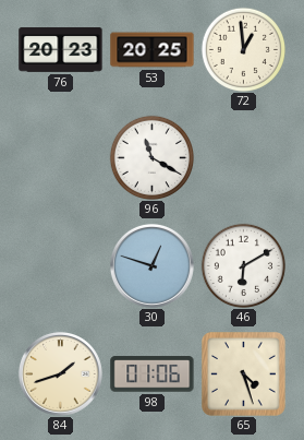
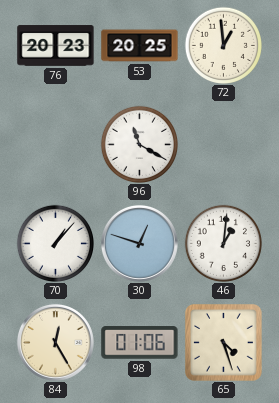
70: none -> 1:07 (55, 243)
46: 6:10 -> 1:01 (223, 243)
84: 1:42 -> 12:25 (55, 342)
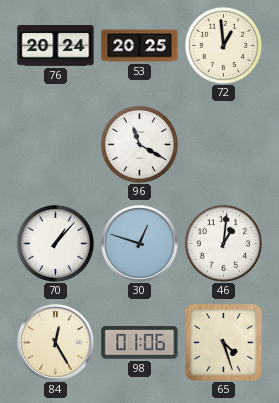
76: 20:23 -> 20:24 (56, 46)
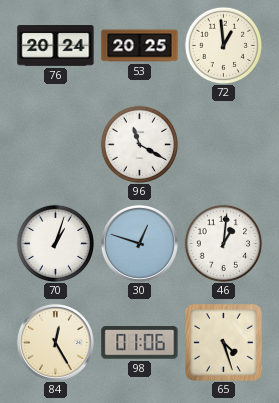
70: 1:07 -> 1:03 (55, 243)
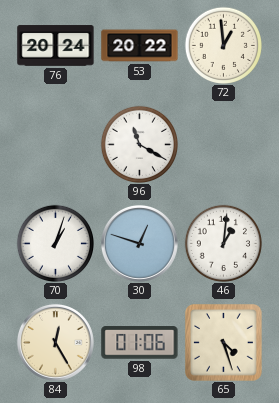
53: 20:25 -> 20:22 (140, 46)
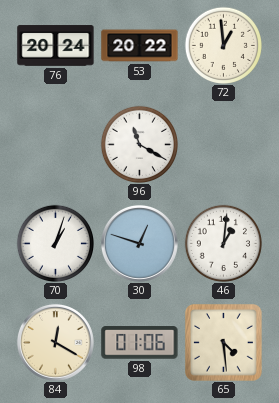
84: 12:25 -> 12:20 (55, 342)
65: 4:27 -> 4:29 (223, 342)
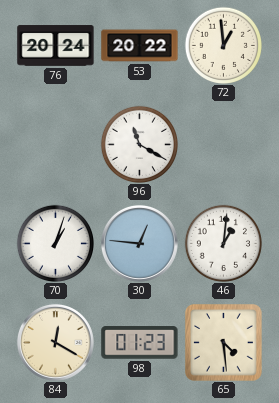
30: 12:48 -> 12:46 (139, 243)
98: 01:06 -> 01:23 (140, 343)
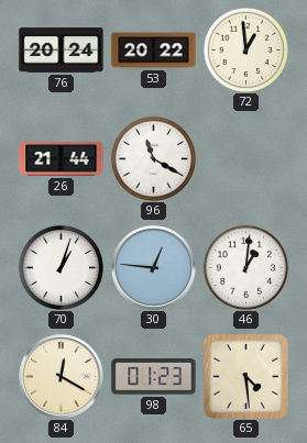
26: none -> 21:44 (62, 159)
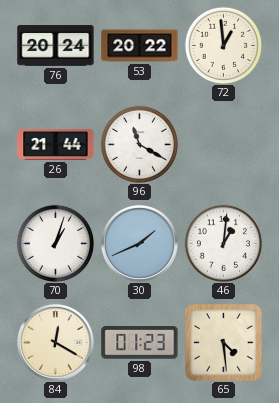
30: 12:46 -> 1:41 (139, 243)
